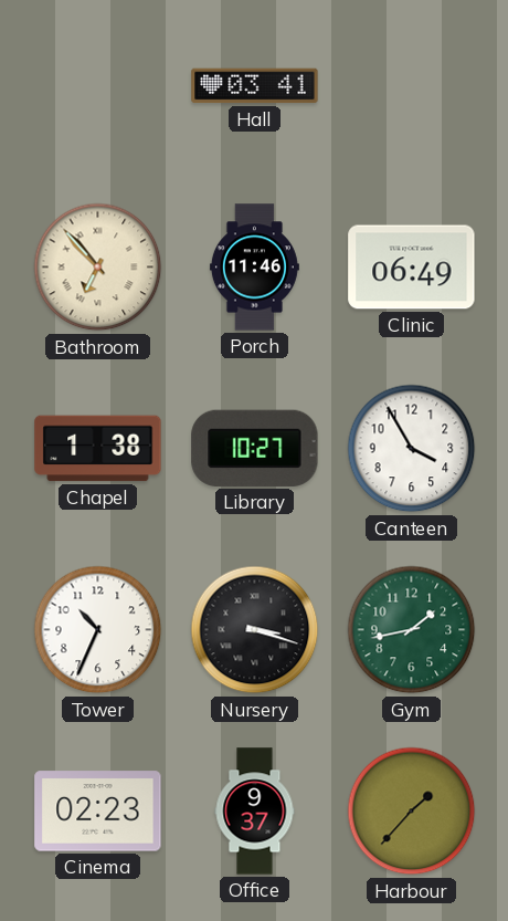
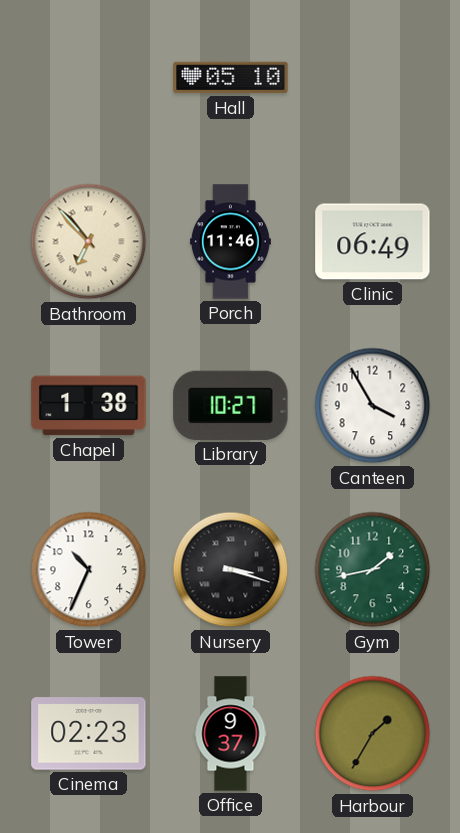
Hall: 03:41 -> 05:10 (231, 78)
Harbour: 1:37 -> 1:35 (373, 734)
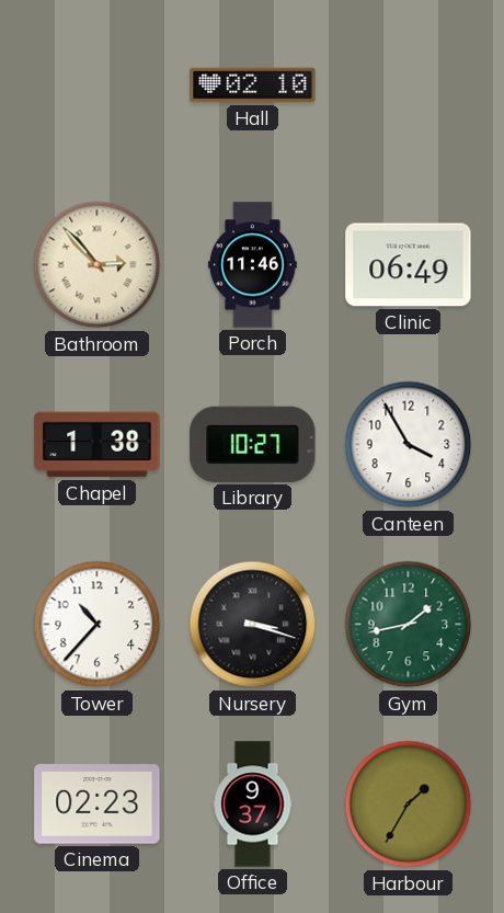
Hall: 05:10 -> 02:10 (253, 85)
Bathroom: 6:53 -> 2:53 (98, 265)
Tower: 10:34 -> 10:37 (98, 625)
